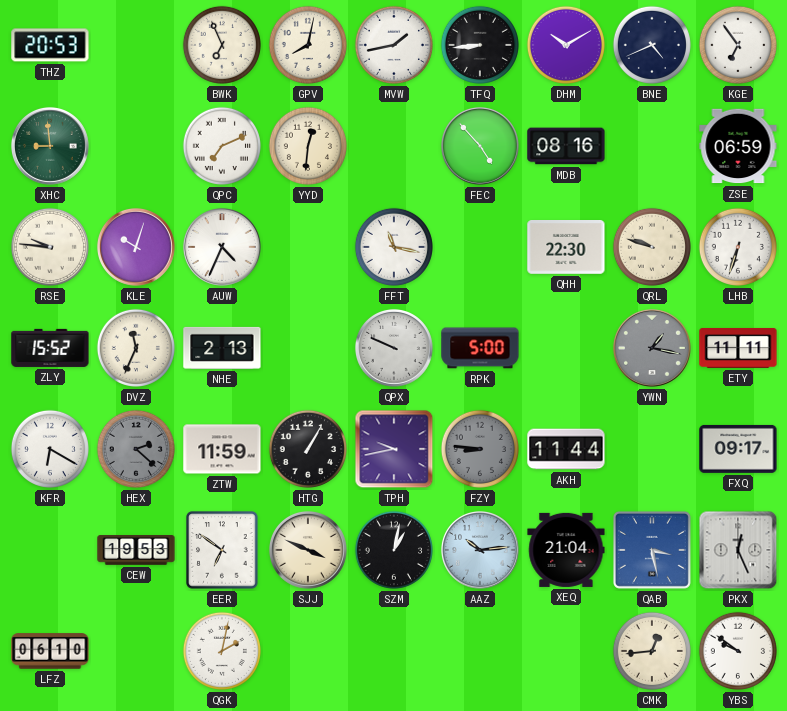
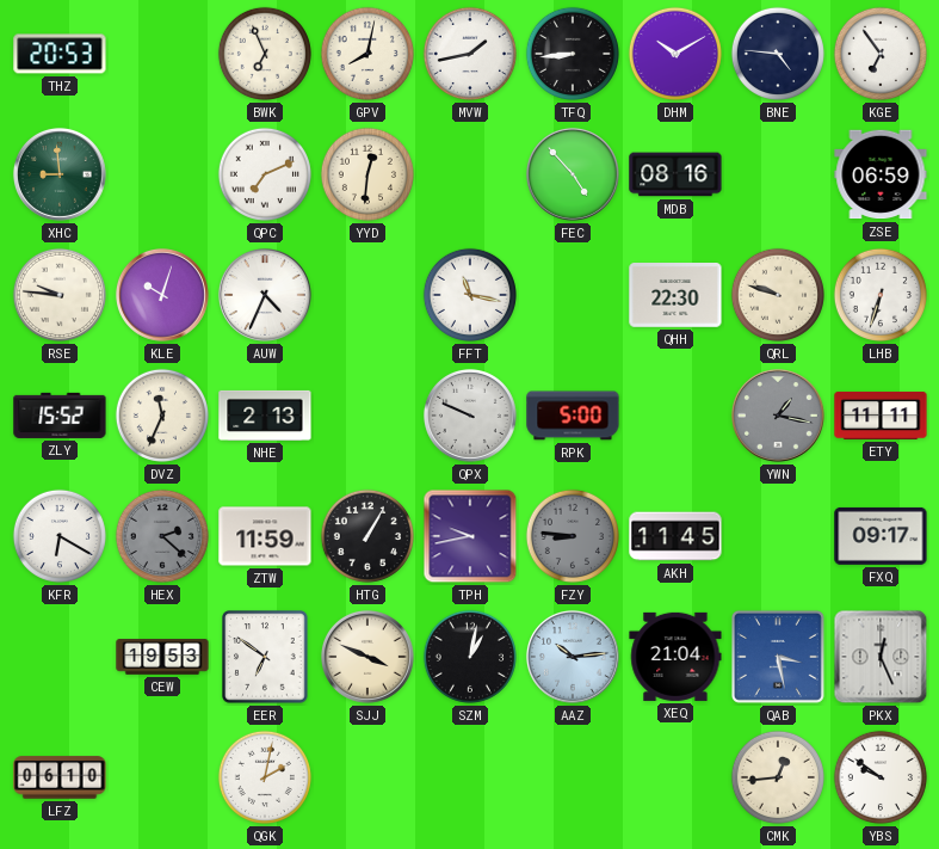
BNE: 4:41 -> 4:46 (778, 54)
AKH: 11:44 -> 11:45 (675, 536)
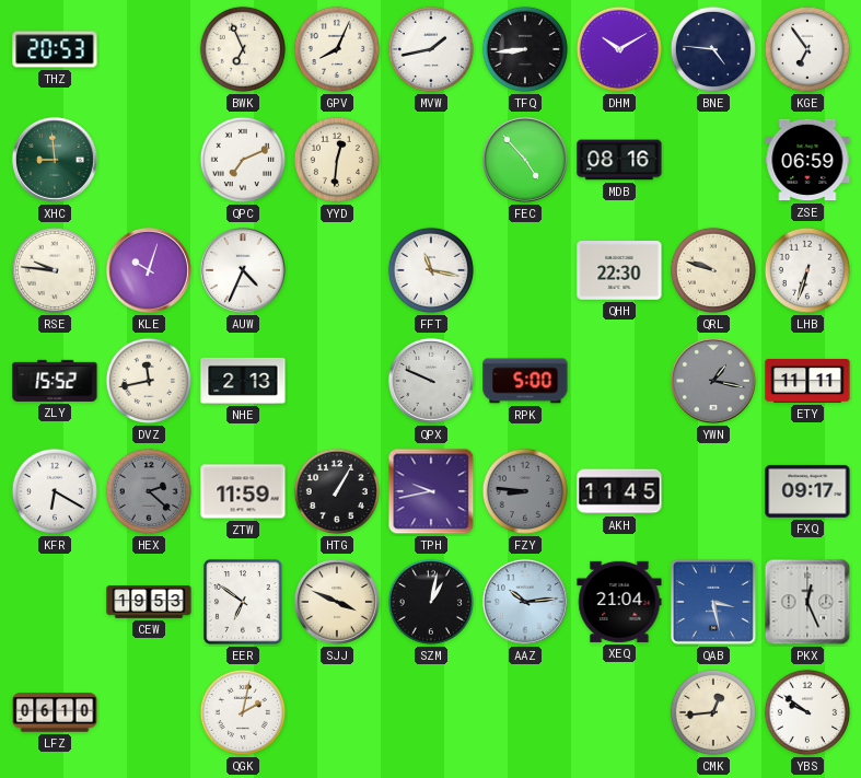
GPV: 8:02 -> 8:04 (337, 49)
DVZ: 11:34 -> 11:43 (149, 381)
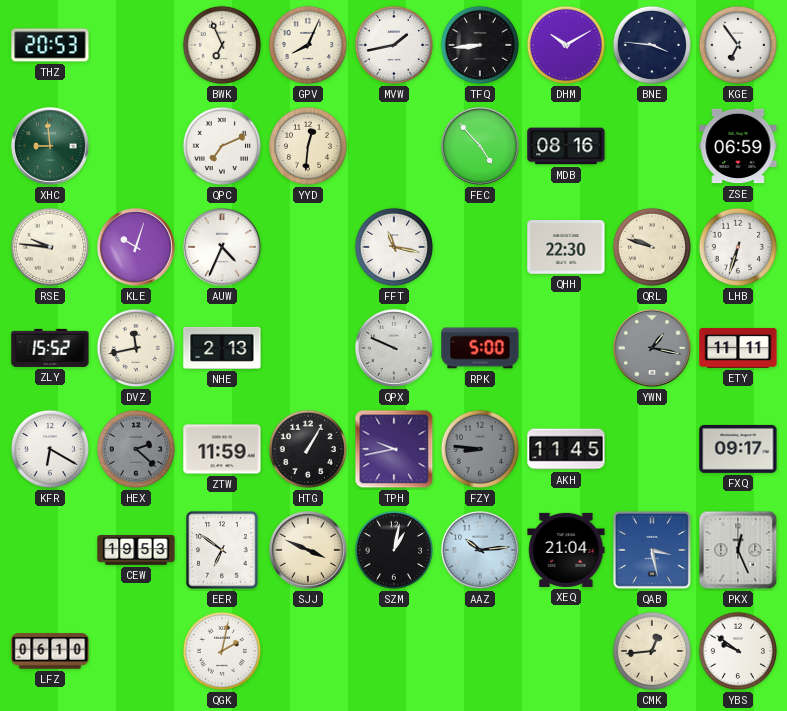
BNE: 4:46 -> 3:46 (652, 45)
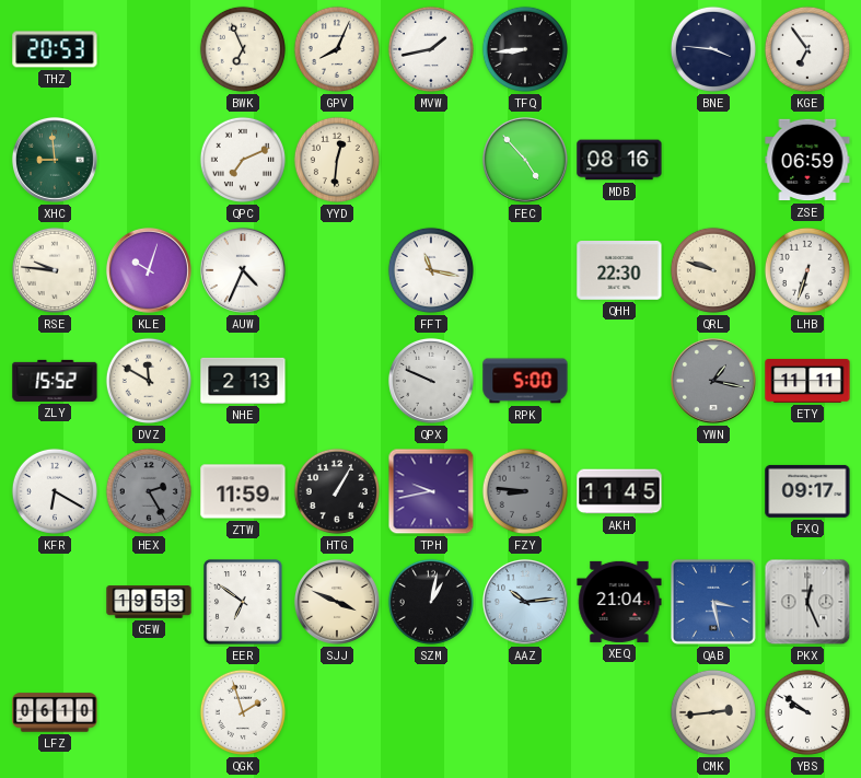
DHM: 10:10 -> none (566, 45)
DVZ: 11:43 -> 11:50 (149, 381)
HEX: 2:22 -> 2:25 (149, 491)
QGK: 2:02 -> 1:57 (243, 712)
CMK: 12:44 -> 2:44 (713, 712)
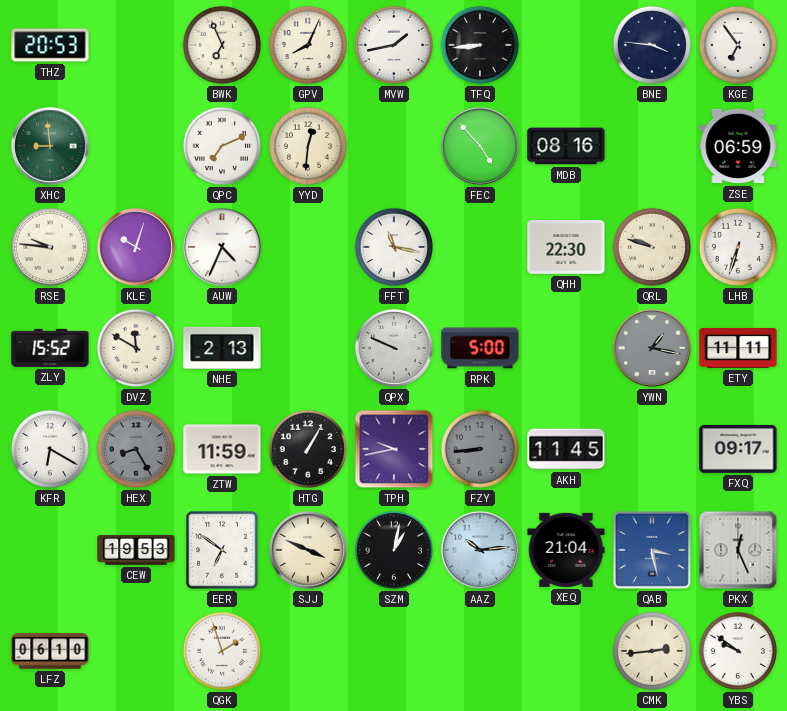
HEX: 2:25 -> 8:25 (136, 449)
FZY: 8:46 -> 8:44 (480, 449)
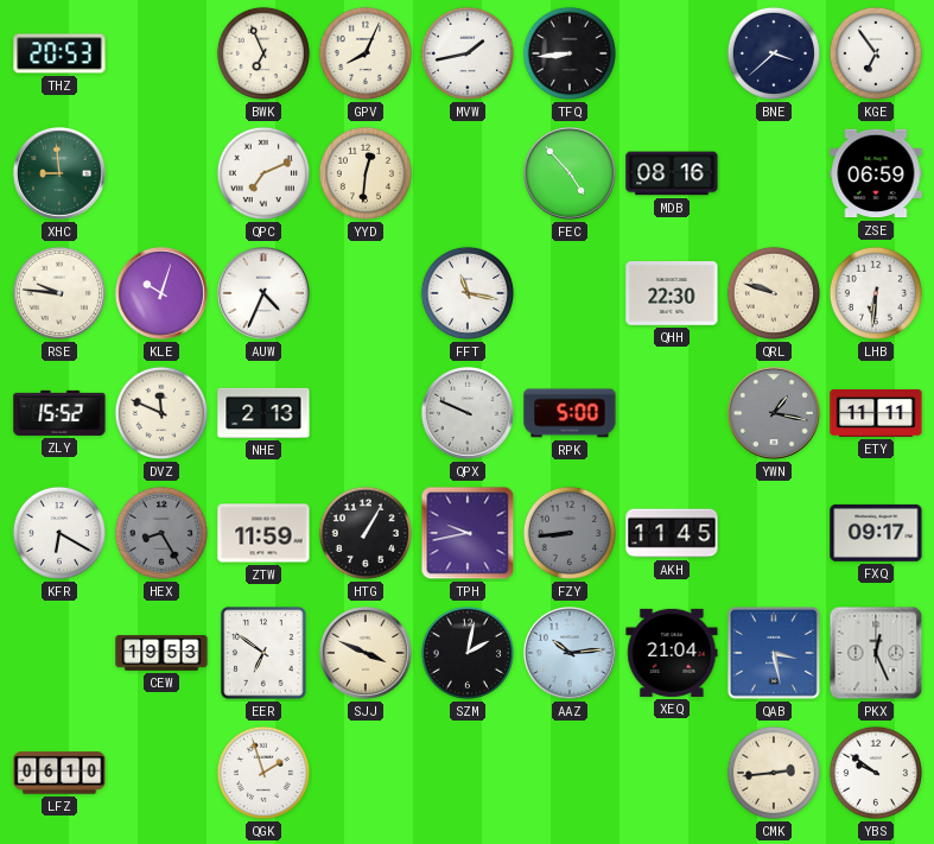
BNE: 3:46 -> 3:38 (774, 53)
LHB: 6:33 -> 6:31 (876, 293)
DVZ: 11:50 -> 11:49 (161, 413)
SZM: 1:02 -> 2:02 (468, 653)
